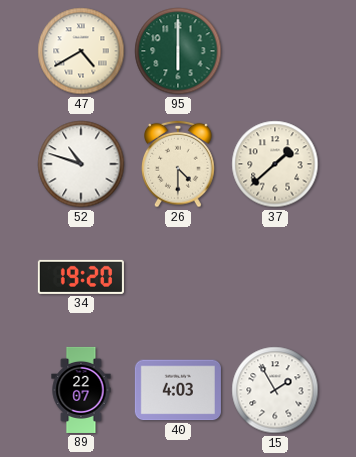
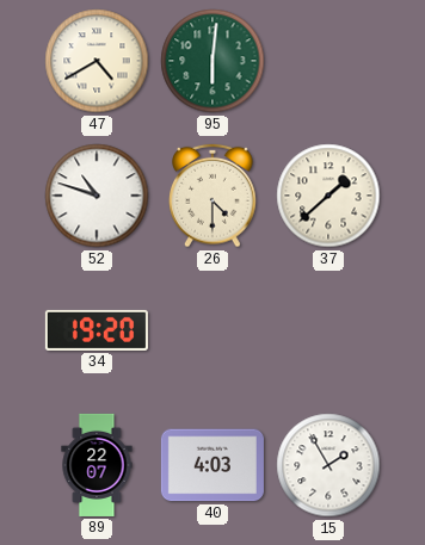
95: 6:00 -> 6:01 (213, 61)
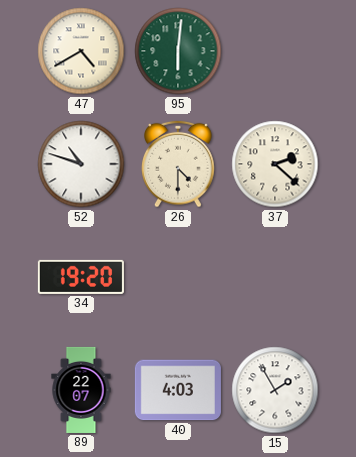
37: 1:38 -> 2:22 (275, 164)
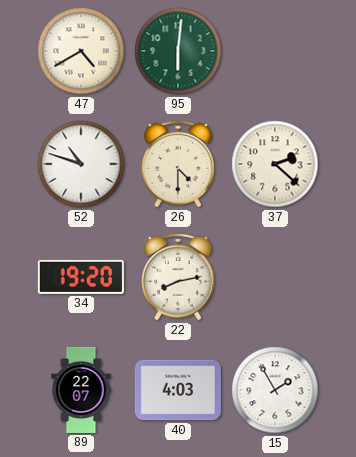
22: none -> 8:13 (178, 277)
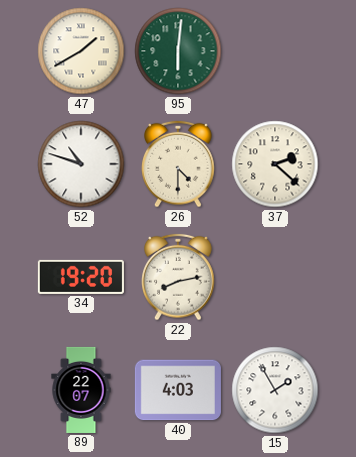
47: 4:40 -> 1:40 (81, 51)
